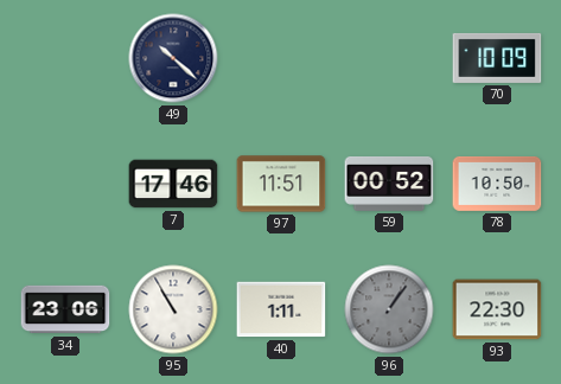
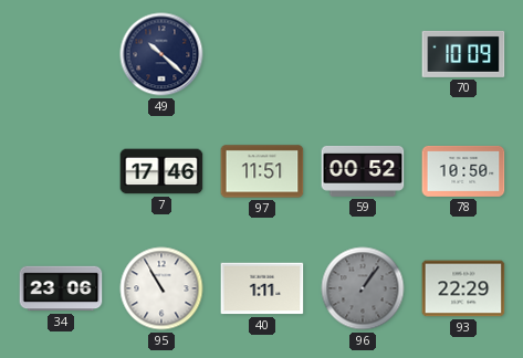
93: 22:30 -> 22:29 (463, 288)
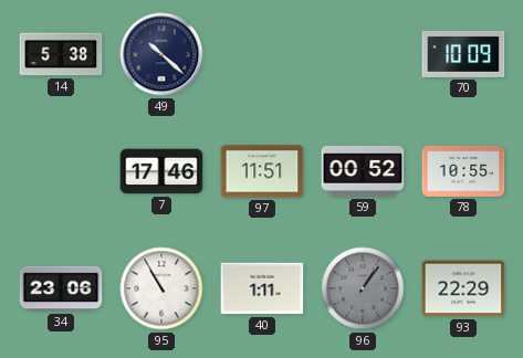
14: none -> 5:38 (61, 54)
78: 10:50 -> 10:55 (463, 171)
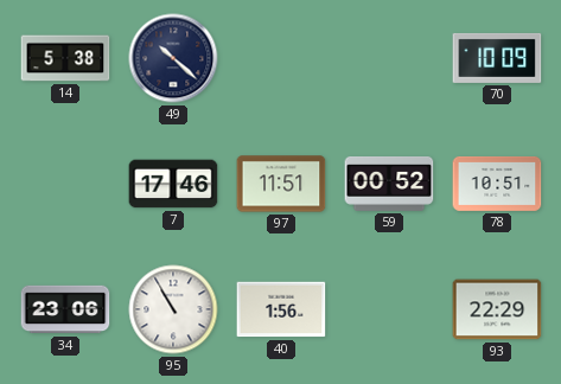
78: 10:55 -> 10:51 (497, 184)
40: 1:11 -> 1:56 (281, 309)
96: 1:06 -> none (363, 288)
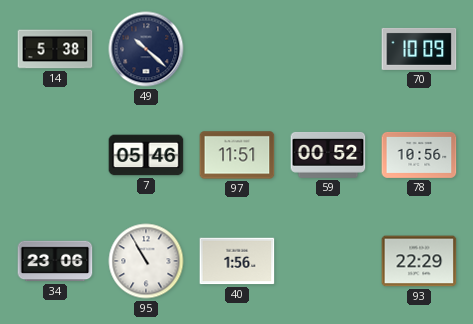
7: 17:46 -> 05:46 (146, 155)
78: 10:51 -> 10:56 (419, 155)
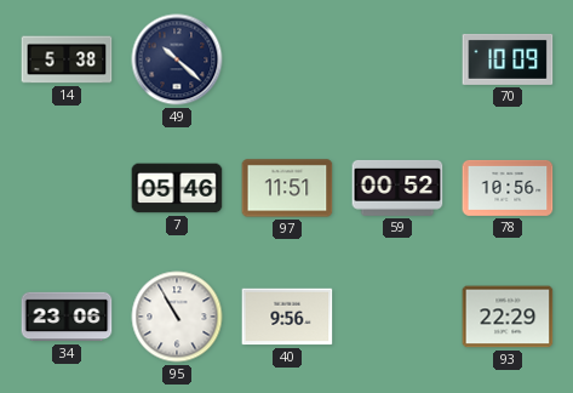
40: 1:56 -> 9:56 (287, 317)
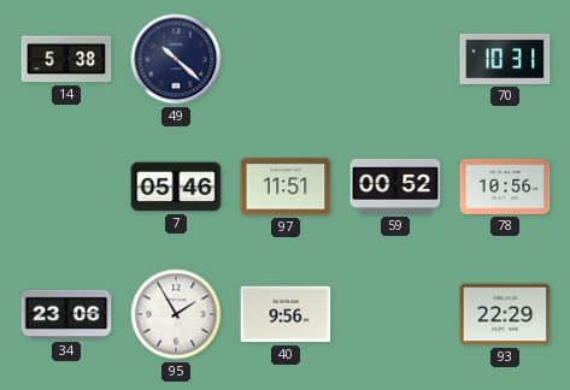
70: 10:09 -> 10:31 (505, 59)
95: 10:55 -> 1:55 (176, 314)
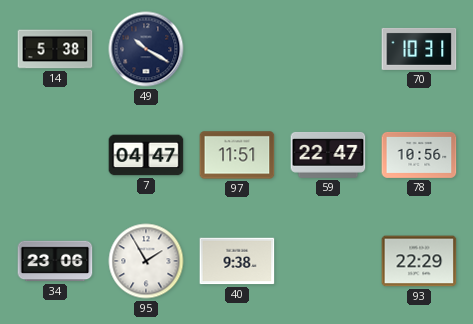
49: 10:22 -> 10:20 (146, 49)
7: 05:46 -> 04:47 (146, 155)
59: 00:52 -> 22:47 (328, 155)
40: 9:56 -> 9:38 (237, 261)
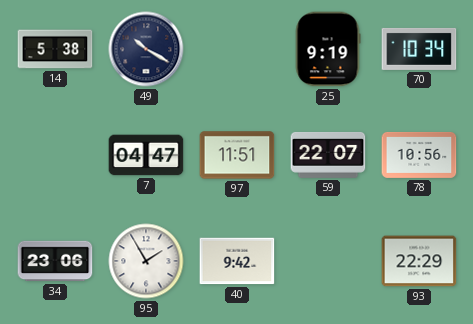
25: none -> 9:19 (328, 49)
70: 10:31 -> 10:34 (419, 49)
59: 22:47 -> 22:07 (328, 155)
40: 9:38 -> 9:42 (237, 261)
